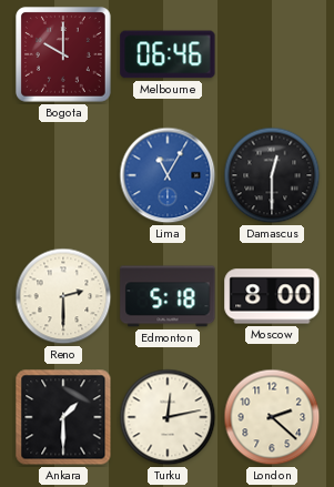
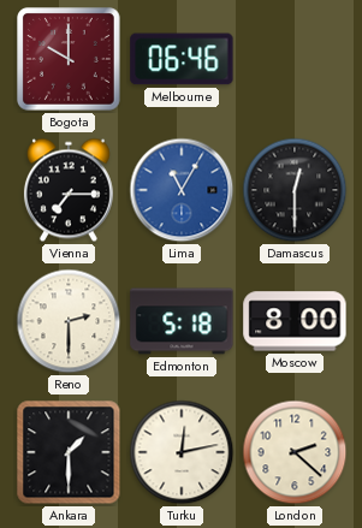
Vienna: none -> 7:15 (69, 190)
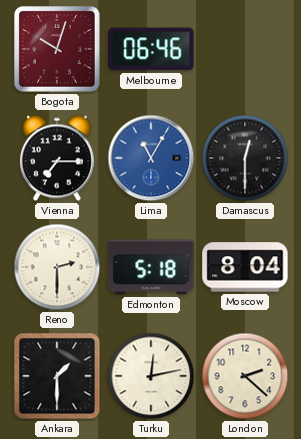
Bogota: 10:00 -> 10:03 (58, 50)
Moscow: 8:00 -> 8:04 (245, 267)
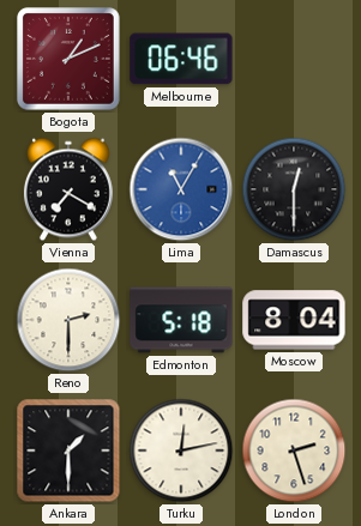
Bogota: 10:03 -> 1:11 (70, 60)
Vienna: 7:15 -> 7:20 (68, 189)
London: 2:22 -> 2:27 (294, 451)
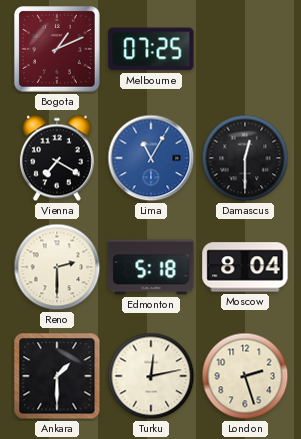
Melbourne: 06:46 -> 07:25 (151, 49)
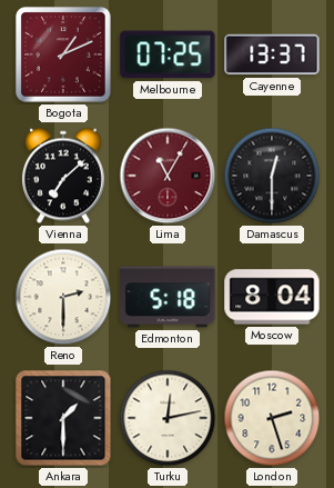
Cayenne: none -> 13:37 (272, 54)
Vienna: 7:20 -> 7:08 (63, 176)
Lima dial: blue -> burgundy (168, 176)
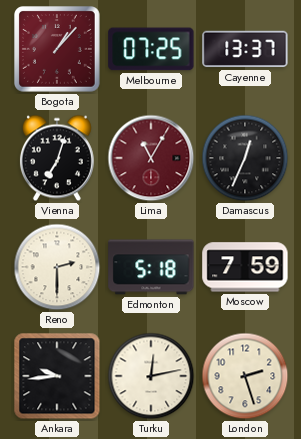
Bogota: 1:11 -> 1:07 (58, 50)
Vienna: 7:08 -> 7:03 (57, 158)
Damascus: 12:30 -> 12:34 (245, 158)
Moscow: 8:04 -> 7:59 (245, 267)
Ankara: 1:30 -> 9:44 (57, 376)
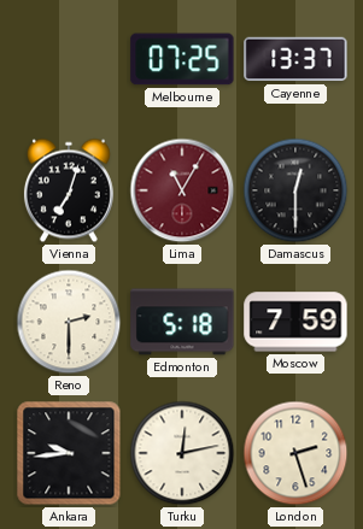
Bogota: 1:07 -> none (58, 50)
Damascus: 12:34 -> 12:30 (295, 190)
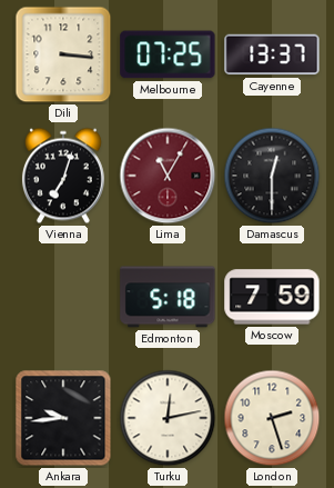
Dili: none -> 3:16 (63, 54)
Reno: 2:30 -> none (69, 322)
